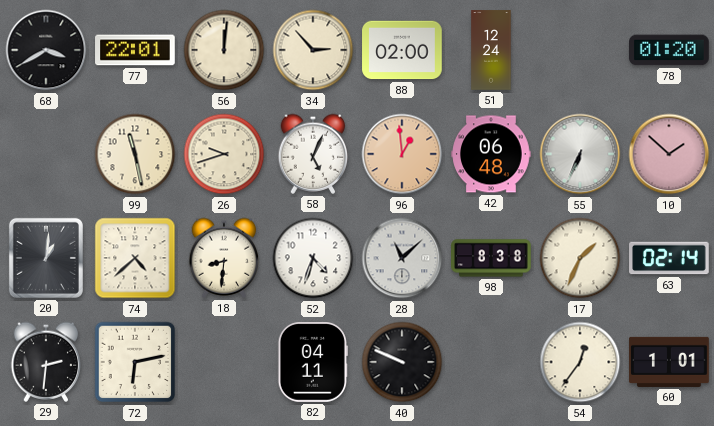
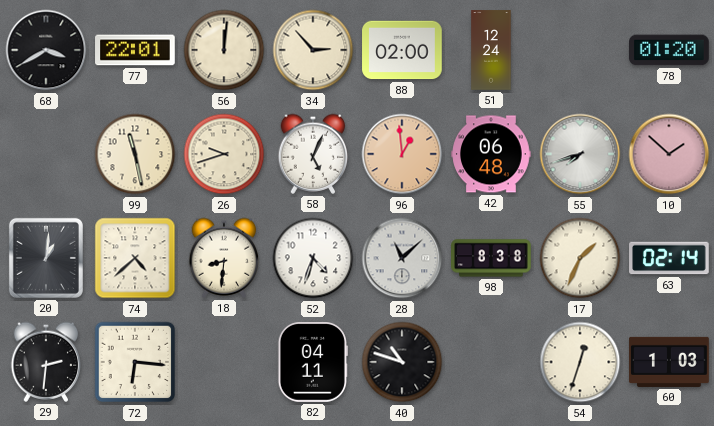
55: 6:34 -> 7:42 (580, 154)
72: 6:13 -> 6:16 (135, 362)
40: 9:49 -> 10:48 (402, 362)
54: 12:36 -> 12:33 (580, 362)
60: 1:01 -> 1:03 (669, 362)
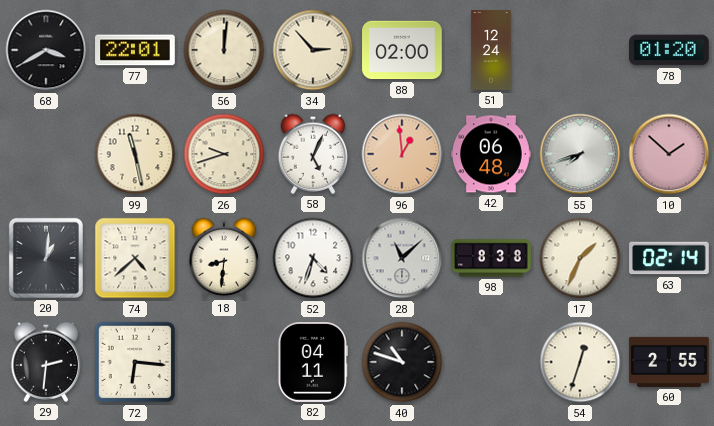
60: 1:03 -> 2:55 (669, 362)
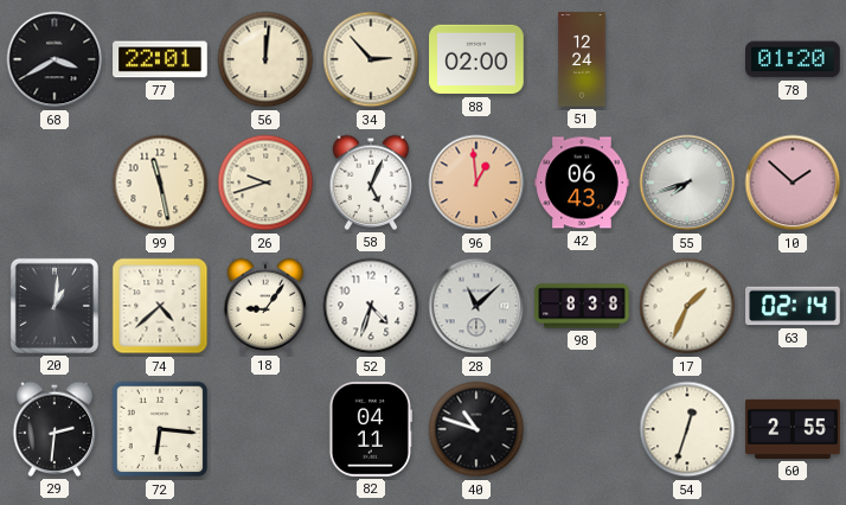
42: 06:48 -> 06:43 (582, 183)
18: 8:31 -> 9:06 (265, 306)
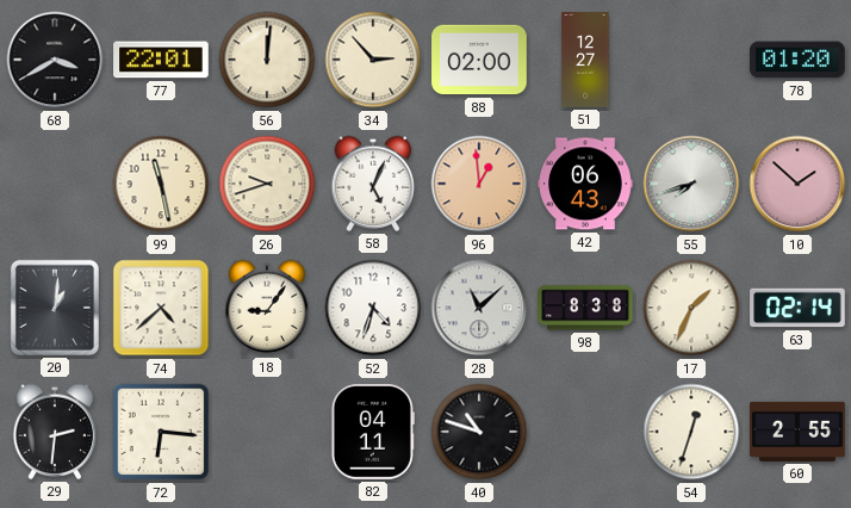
51: 12:24 -> 12:27 (585, 60)
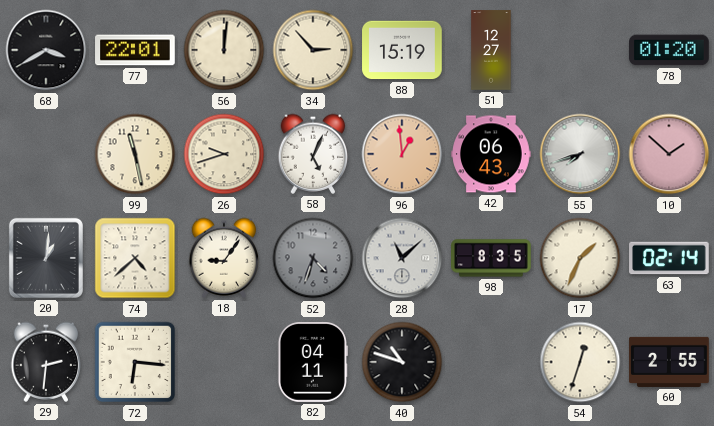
88: 02:00 -> 15:19 (402, 50)
52 dial: white -> grey (313, 258)
98: 8:38 -> 8:35 (491, 258)
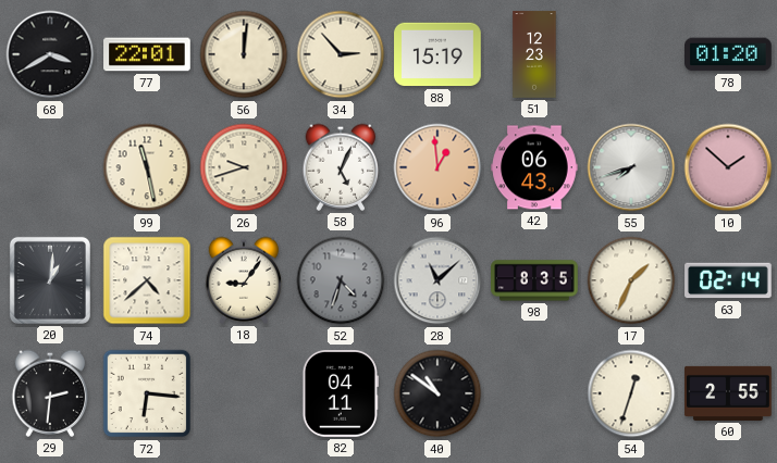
51: 12:27 -> 12:23 (534, 54)
40: 10:48 -> 10:51 (437, 393)
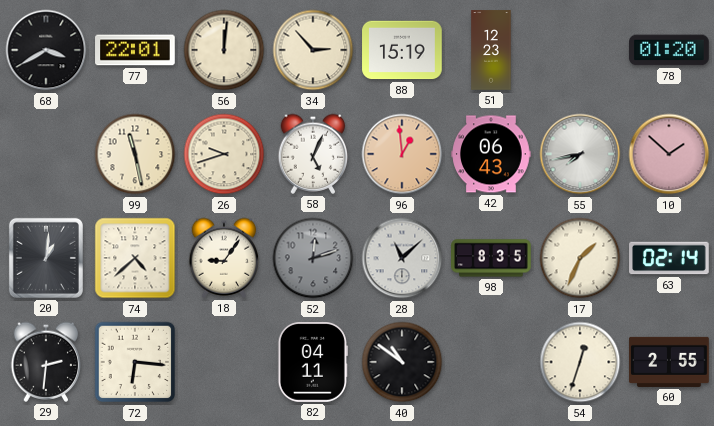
55: 7:42 -> 7:43 (580, 154)
52: 4:33 -> 12:12 (313, 258)
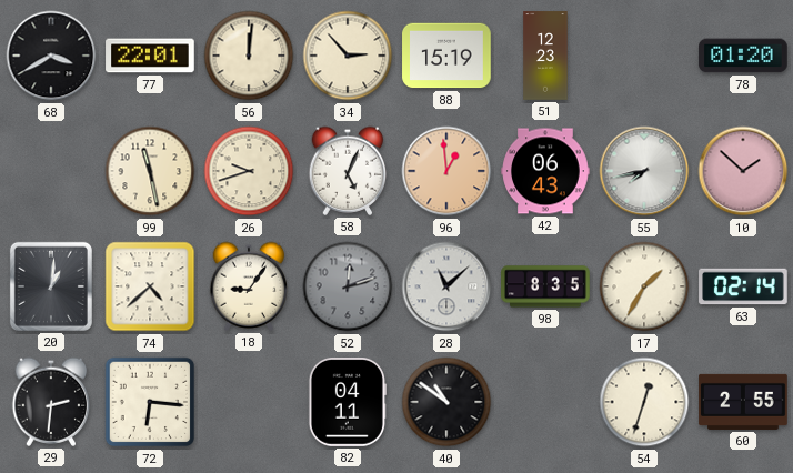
17: 1:34 -> 1:35 (644, 286)
